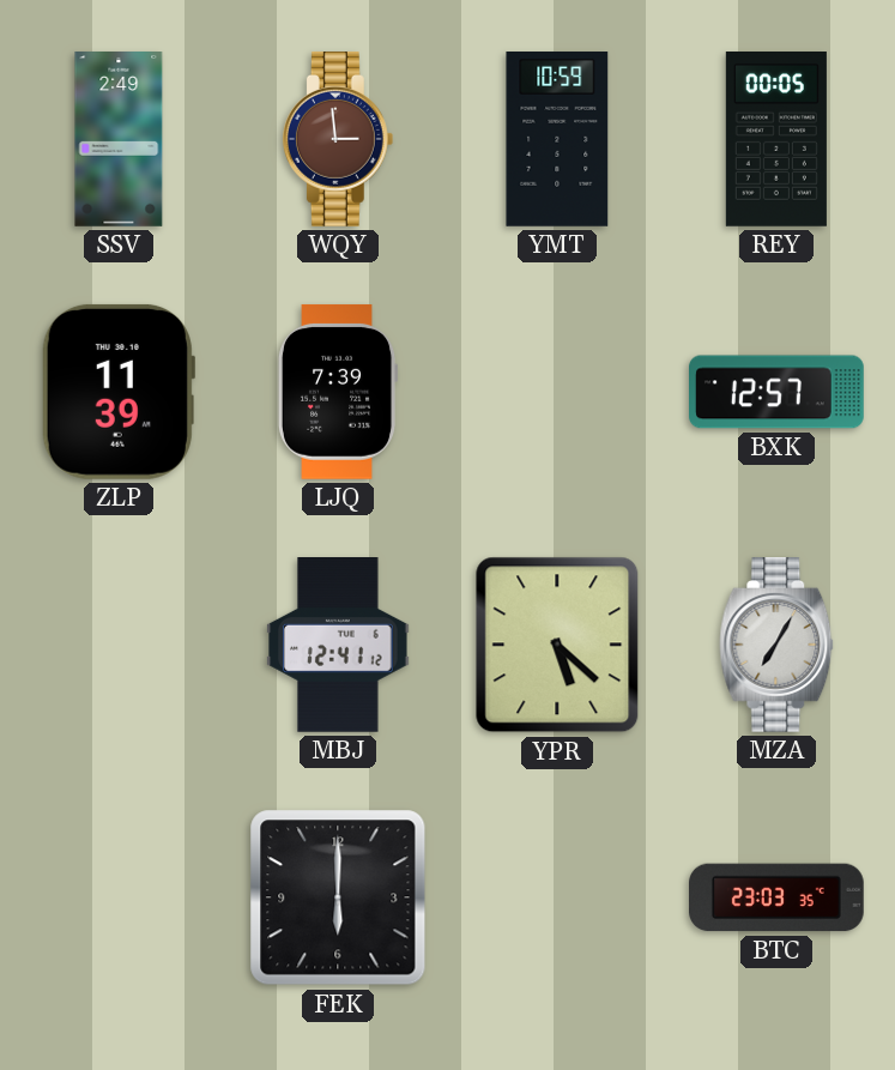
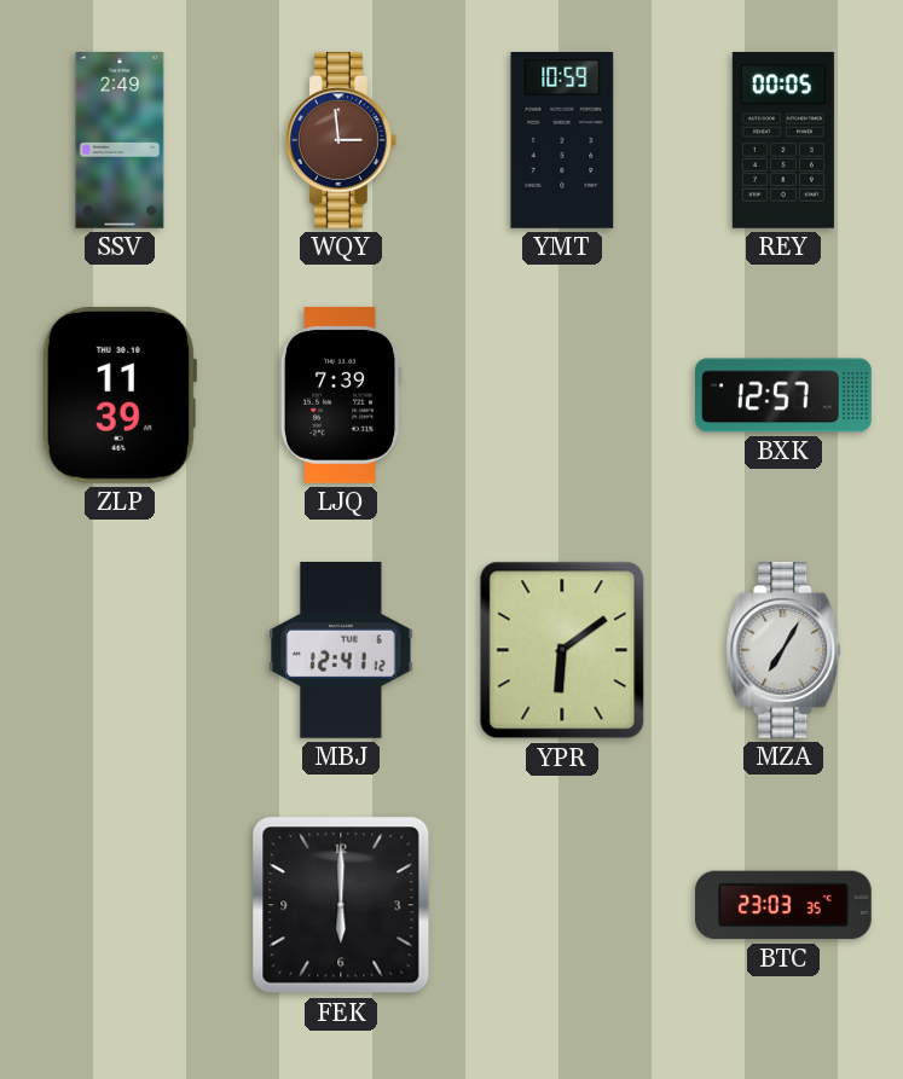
YPR: 5:22 -> 6:09 (562, 650)
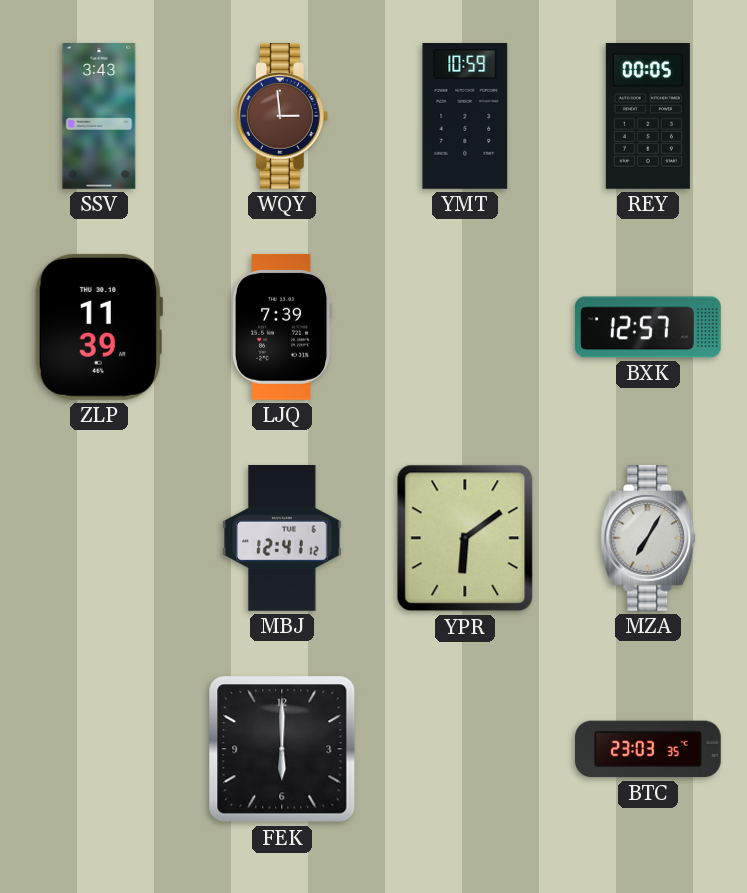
SSV: 2:49 -> 3:43 (99, 117)
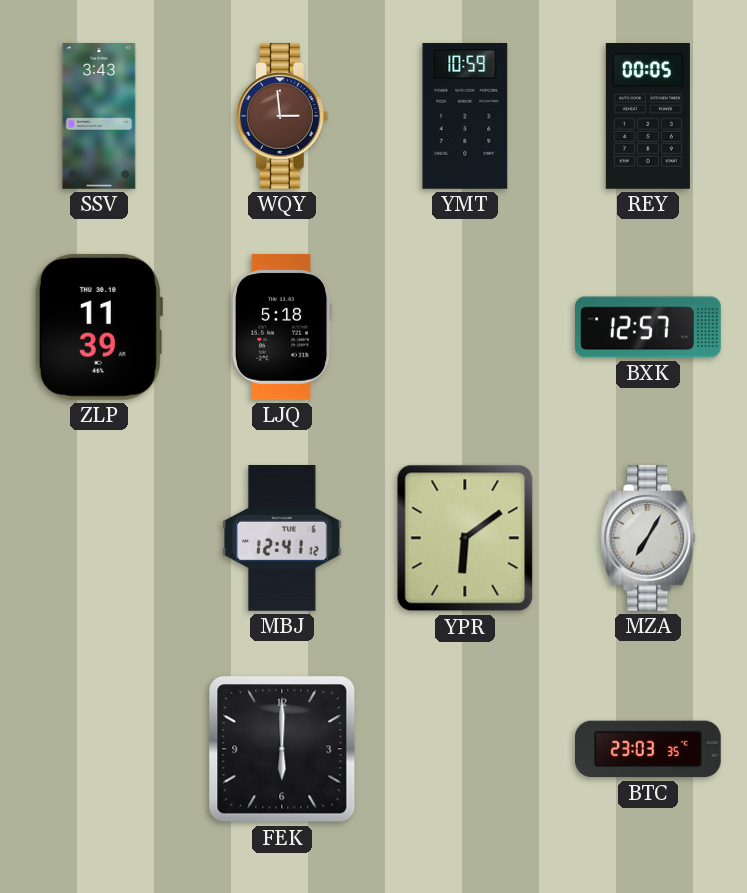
LJQ: 7:39 -> 5:18 (282, 327)
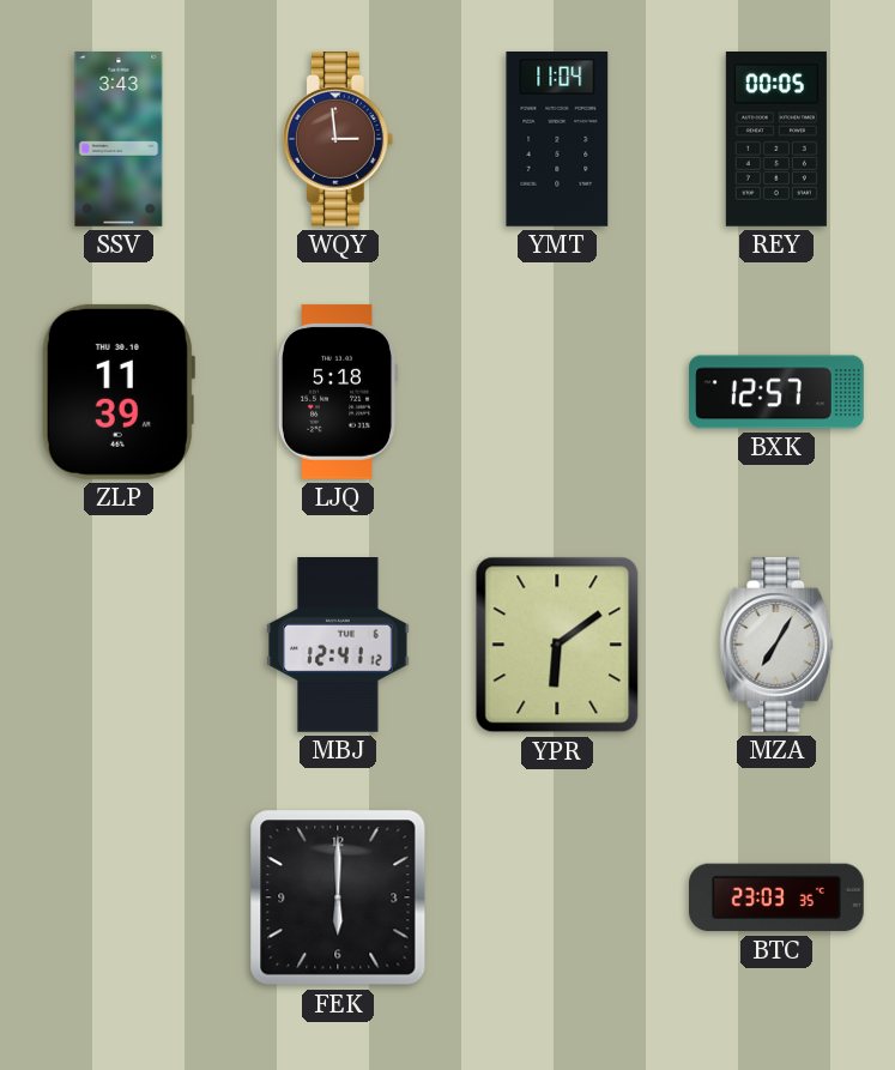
YMT: 10:59 -> 11:04 (557, 140)
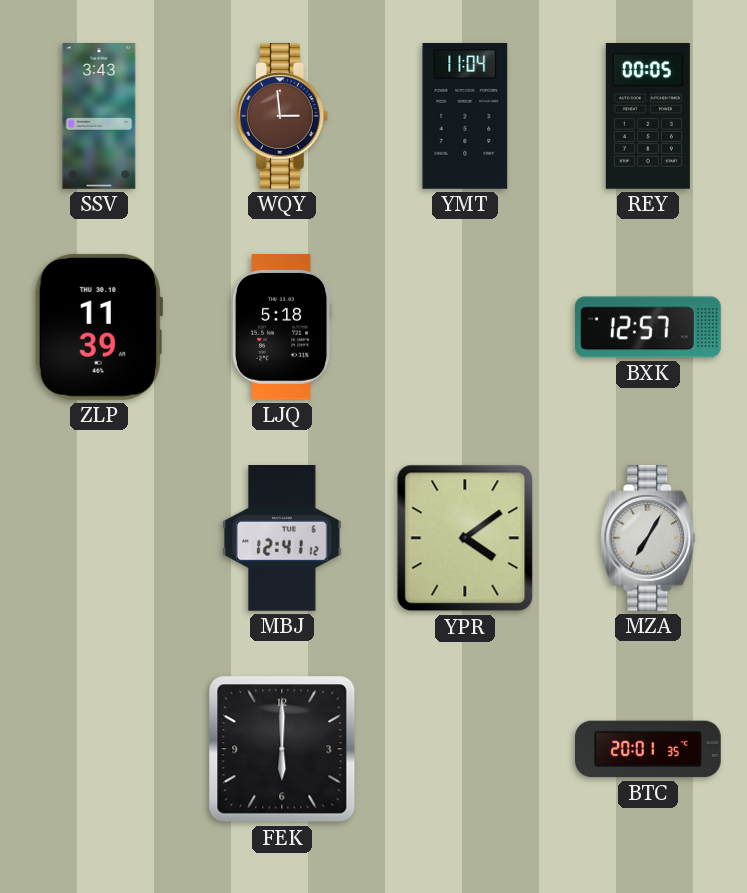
YPR: 6:09 -> 4:09 (465, 538)
BTC: 23:03 -> 20:01 (649, 749)
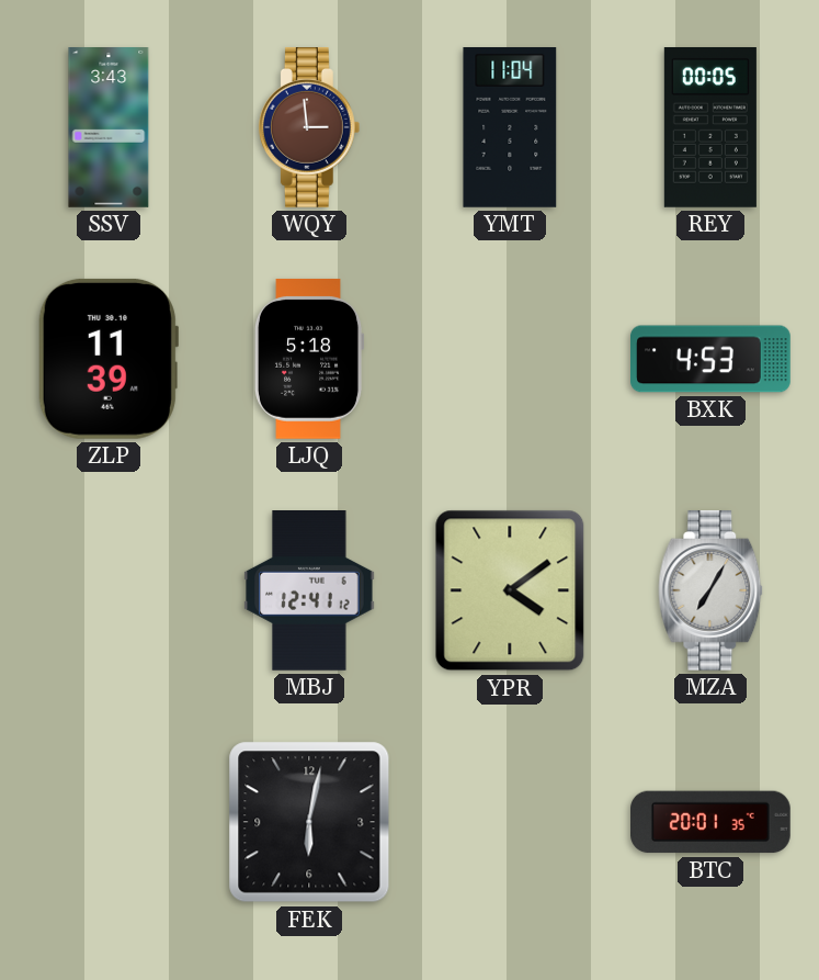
BXK: 12:57 -> 4:53 (712, 359)
FEK: 6:00 -> 6:02 (309, 822)
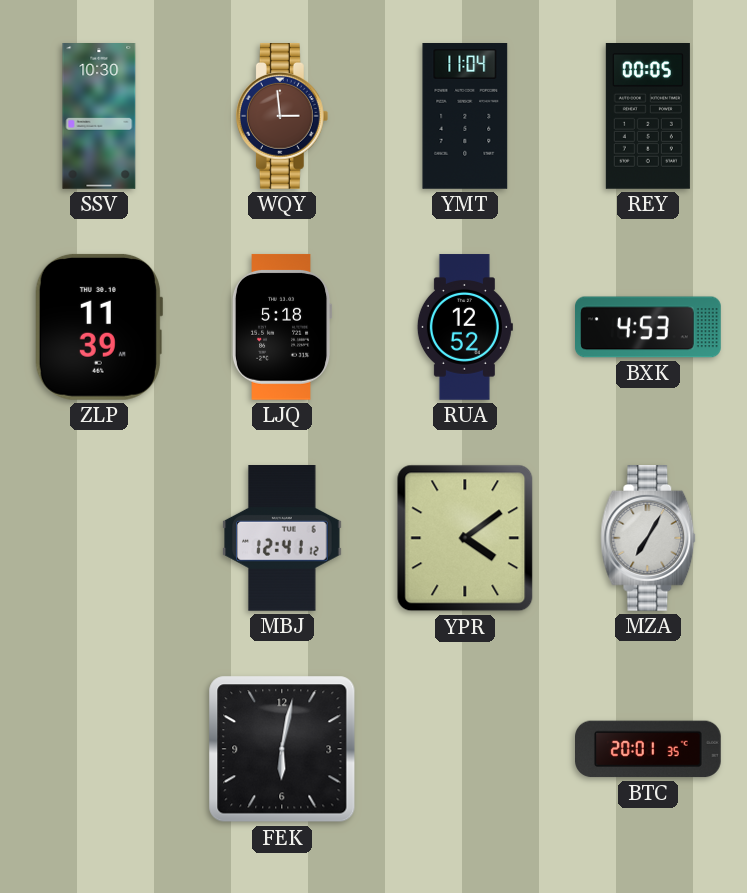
SSV: 3:43 -> 10:30 (99, 117)
RUA: none -> 12:52 (465, 327)
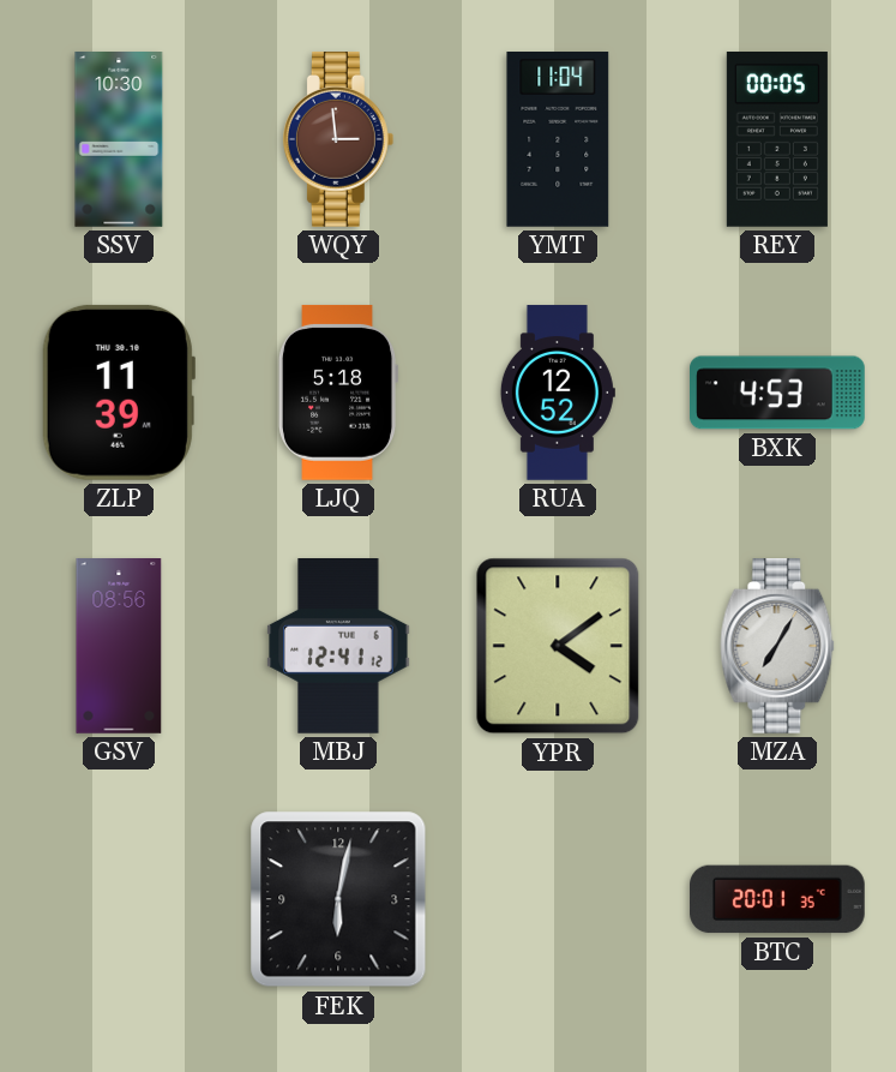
GSV: none -> 08:56 (119, 646)
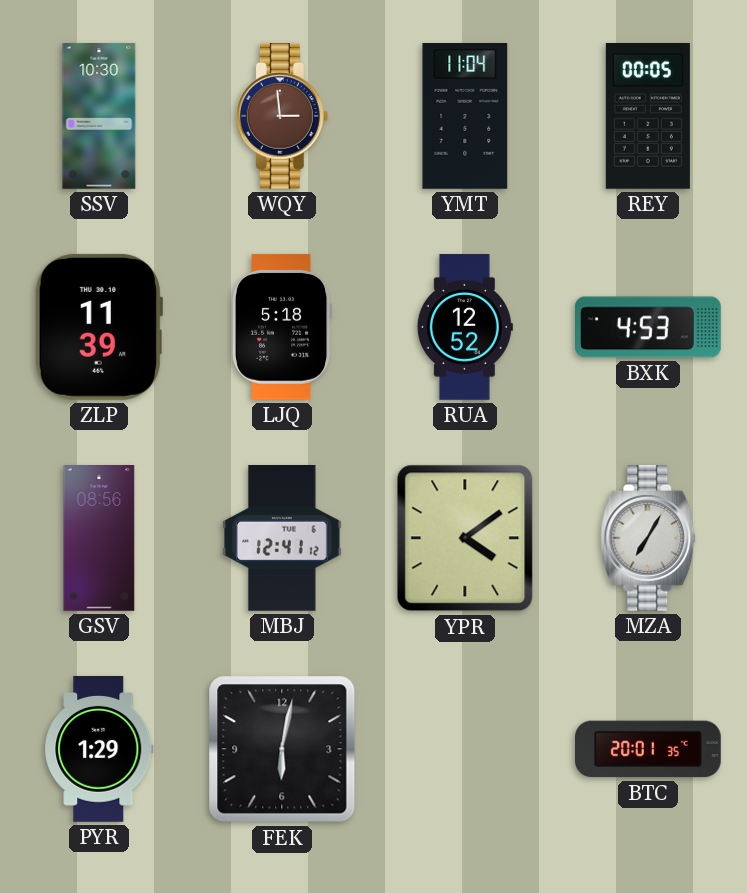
PYR: none -> 1:29 (99, 750)
